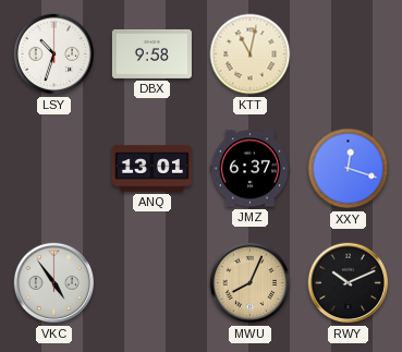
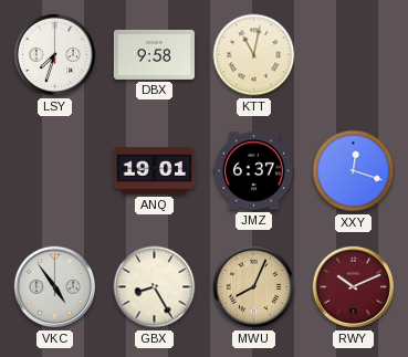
LSY: 10:33 -> 7:33 (55, 55)
ANQ: 13:01 -> 19:01 (154, 171)
GBX: none -> 8:25 (155, 287)
RWY dial: black -> burgundy (354, 287)
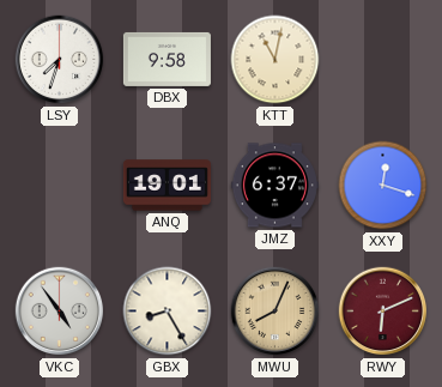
RWY: 10:11 -> 6:11 (383, 312)
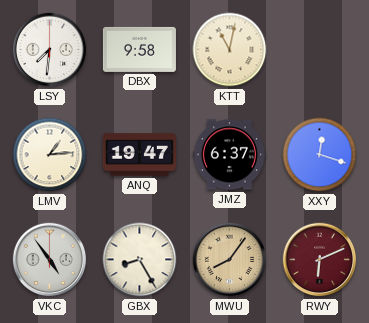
LSY: 7:33 -> 7:31 (50, 50)
LMV: none -> 1:14 (50, 155)
ANQ: 19:01 -> 19:47 (139, 155)
MWU: 8:04 -> 8:06 (230, 260)
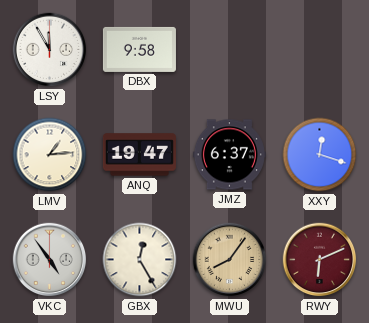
LSY: 7:31 -> 11:55 (50, 50)
KTT: 11:02 -> none (230, 50)
GBX: 8:25 -> 12:25 (140, 260)
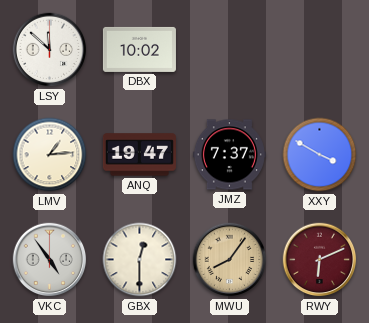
LSY: 11:55 -> 11:52 (50, 50)
DBX: 9:58 -> 10:02 (139, 49)
JMZ: 6:37 -> 7:37 (229, 155)
XXY: 12:18 -> 3:50 (320, 155)
GBX: 12:25 -> 12:30 (140, 260)
